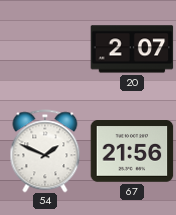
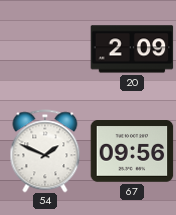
20: 2:07 -> 2:09 (132, 49)
67: 21:56 -> 09:56 (132, 151)
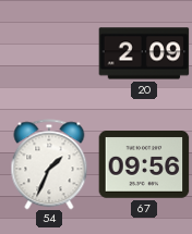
54: 1:49 -> 1:34 (49, 164)
